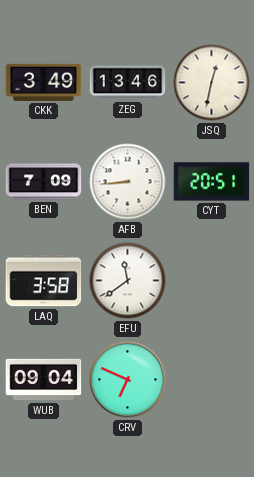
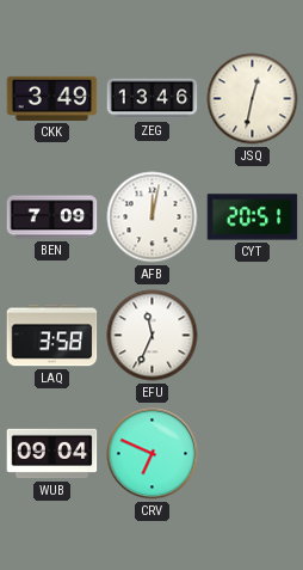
AFB: 8:44 -> 12:02 (153, 217)
EFU: 11:39 -> 11:34 (153, 336)
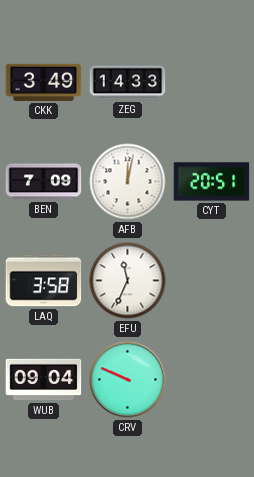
ZEG: 13:46 -> 14:33 (128, 83)
JSQ: 12:32 -> none (253, 99)
CRV: 6:49 -> 9:49 (128, 380)
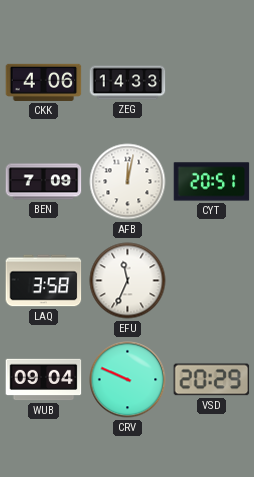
CKK: 3:49 -> 4:06 (44, 82)
VSD: none -> 20:29 (212, 380)
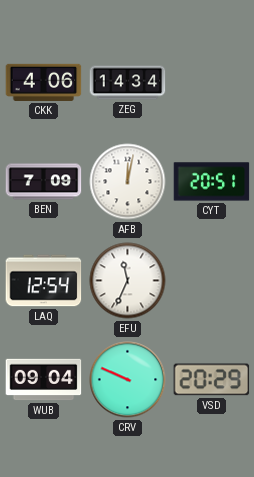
ZEG: 14:33 -> 14:34 (128, 83)
LAQ: 3:58 -> 12:54 (44, 281)
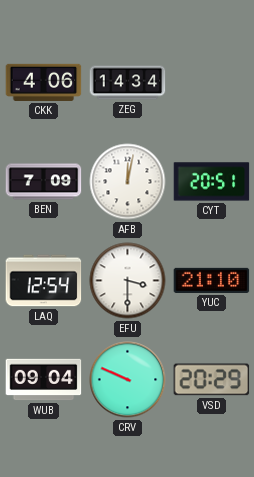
EFU: 11:34 -> 3:30 (128, 281)
YUC: none -> 21:10 (212, 280)
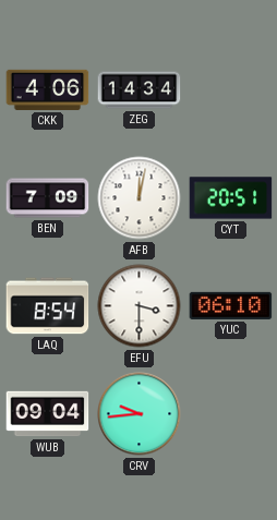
LAQ: 12:54 -> 8:54 (48, 306)
YUC: 21:10 -> 06:10 (231, 305)
CRV: 9:49 -> 9:44 (140, 414)
VSD: 20:29 -> none (212, 380)
